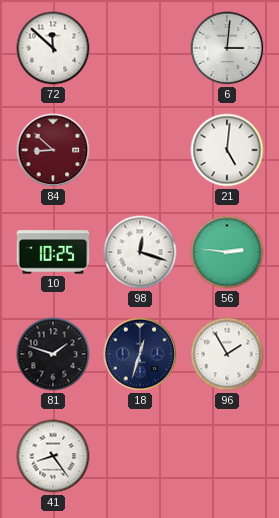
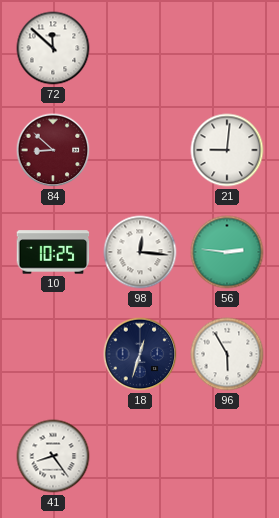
6: 3:01 -> none (227, 48)
21: 5:01 -> 9:01 (227, 150)
98: 12:18 -> 12:16 (140, 252)
81: 1:48 -> none (53, 354)
96: 1:55 -> 5:55 (227, 354)
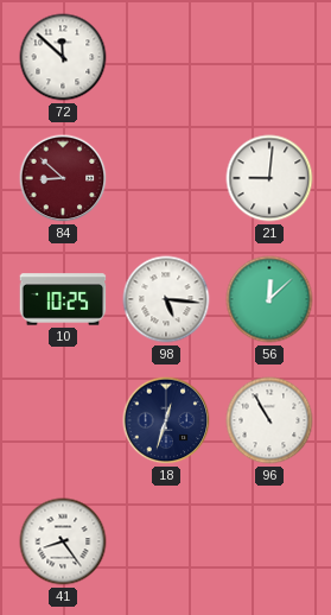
98: 12:16 -> 5:16 (166, 299)
56: 2:46 -> 12:08 (269, 299)
96: 5:55 -> 10:55 (269, 420)
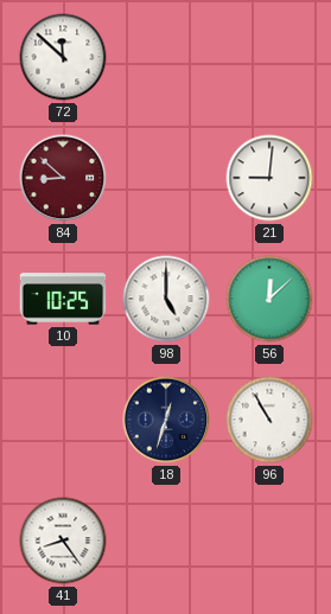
98: 5:16 -> 5:00 (166, 299)
